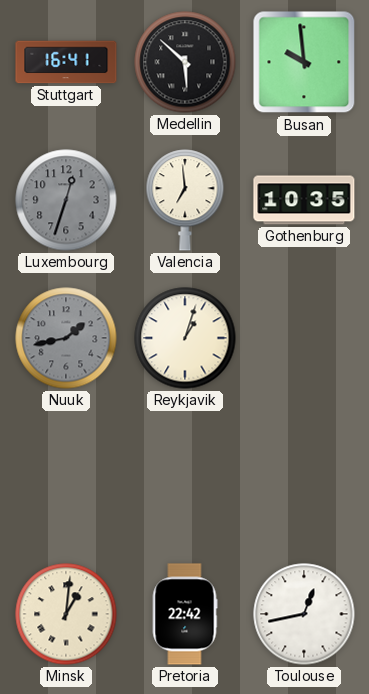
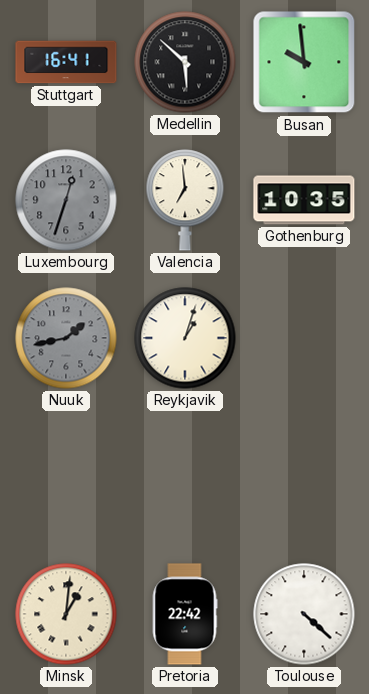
Toulouse: 12:43 -> 4:22 (304, 614)
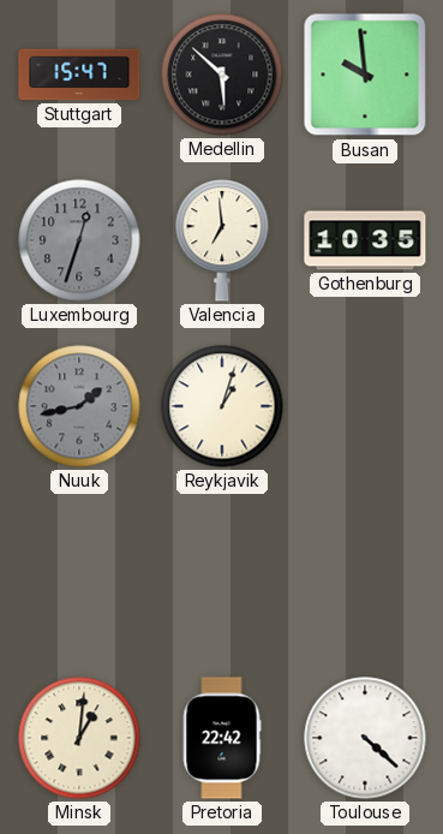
Stuttgart: 16:41 -> 15:47 (79, 75)
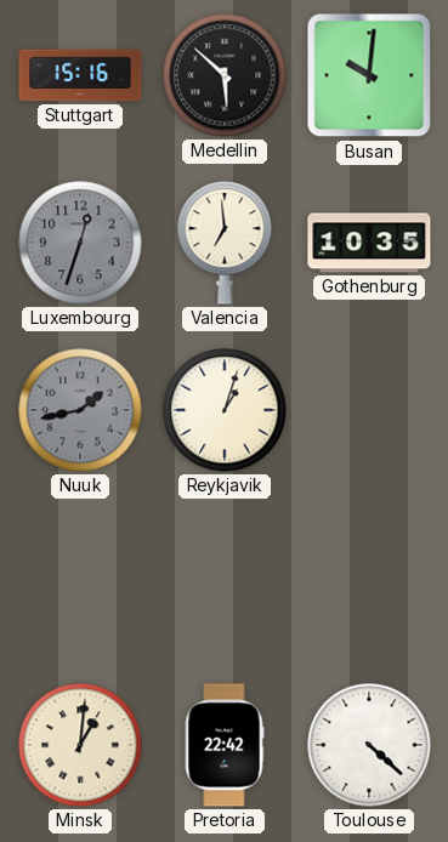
Stuttgart: 15:47 -> 15:16 (80, 75)
Busan: 9:59 -> 10:01 (369, 75)
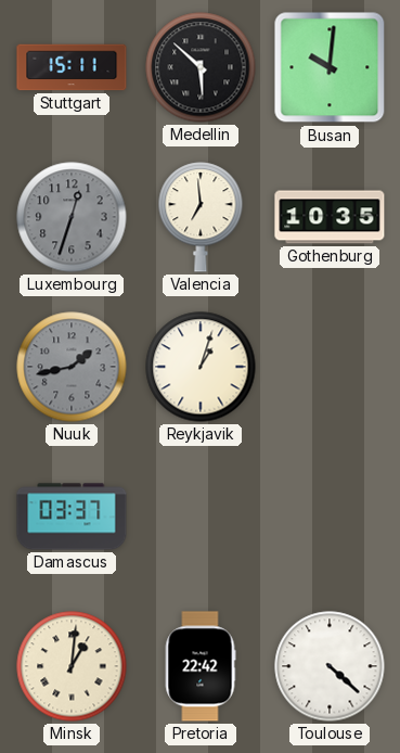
Stuttgart: 15:16 -> 15:11 (72, 67)
Damascus: none -> 03:37 (72, 516)
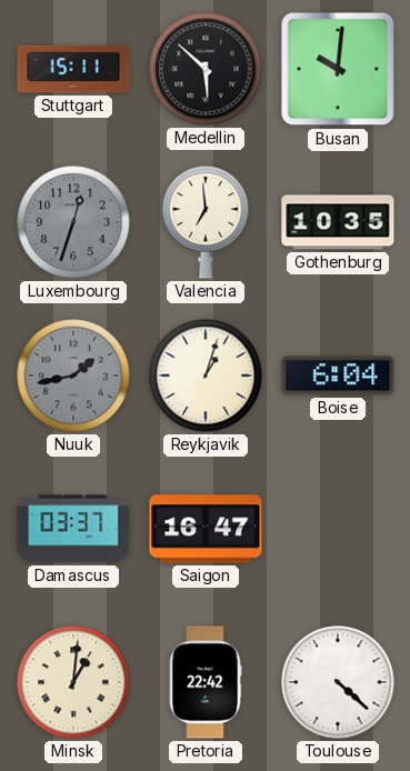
Boise: none -> 6:04 (338, 376)
Saigon: none -> 16:47 (206, 529)
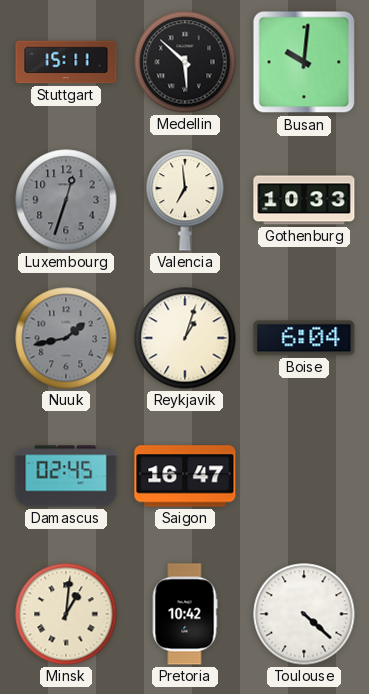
Gothenburg: 10:35 -> 10:33 (304, 200)
Damascus: 03:37 -> 02:45 (66, 476)
Pretoria: 22:42 -> 10:42 (185, 614)
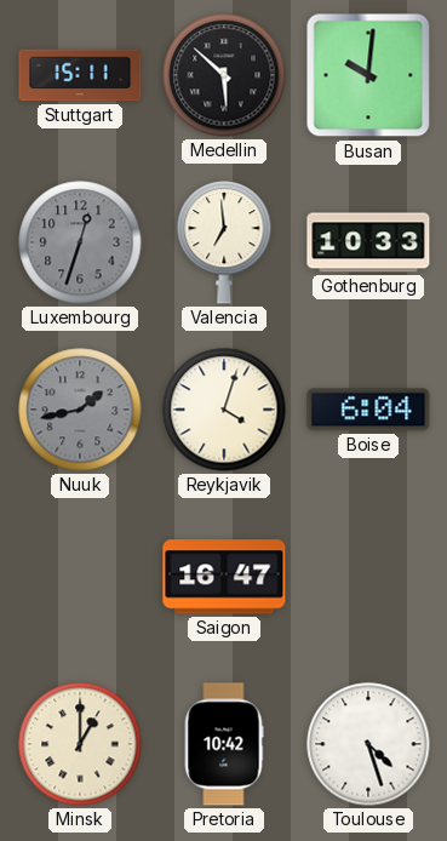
Reykjavik: 1:03 -> 4:03 (224, 410)
Damascus: 02:45 -> none (66, 476)
Minsk: 1:01 -> 1:00 (80, 744)
Toulouse: 4:22 -> 4:27 (368, 744)
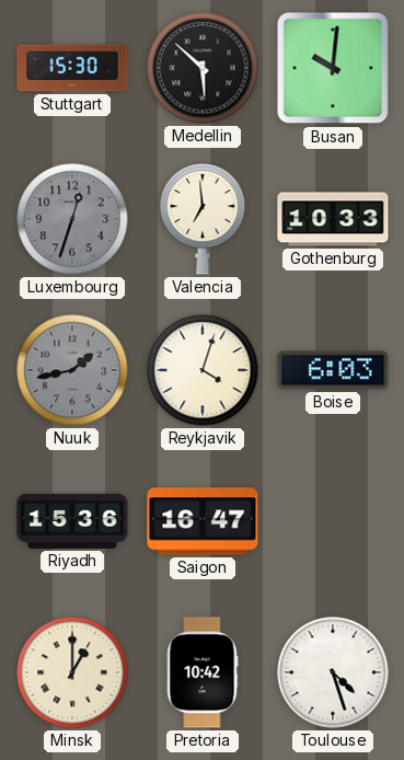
Stuttgart: 15:11 -> 15:30 (72, 68)
Boise: 6:04 -> 6:03 (333, 370)
Riyadh: none -> 15:36 (72, 521)
